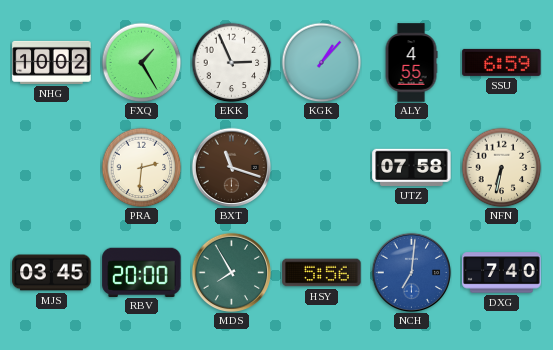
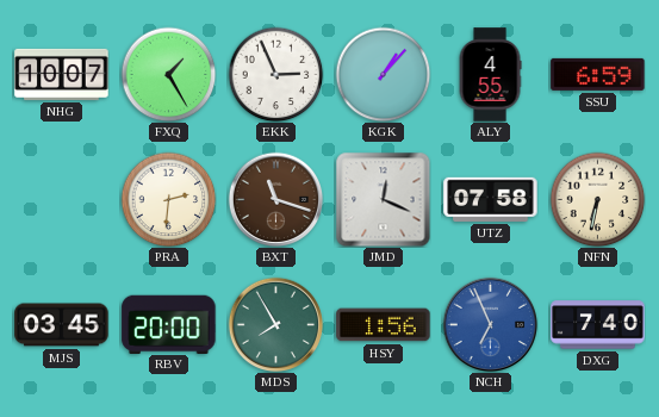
NHG: 10:02 -> 10:07 (62, 74)
JMD: none -> 12:19 (383, 199)
HSY: 5:56 -> 1:56 (384, 325)
NCH: 7:01 -> 6:56 (490, 324)
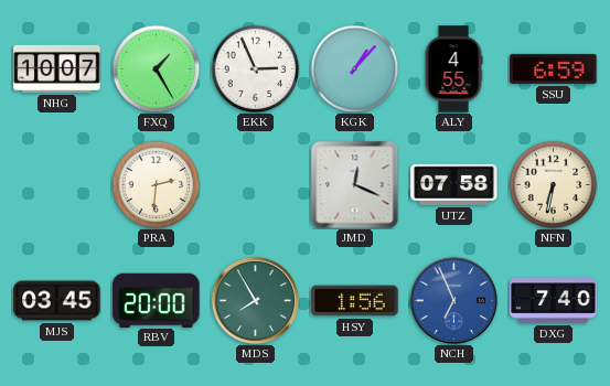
BXT: 11:18 -> none (275, 199)
